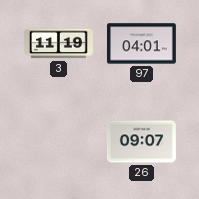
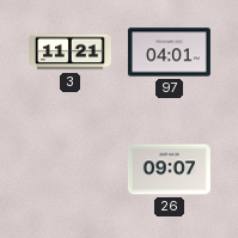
3: 11:19 -> 11:21 (69, 53)
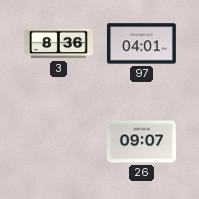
3: 11:21 -> 8:36 (58, 44)
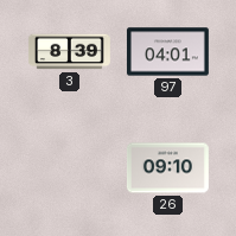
3: 8:36 -> 8:39 (69, 52)
26: 09:07 -> 09:10 (167, 168)
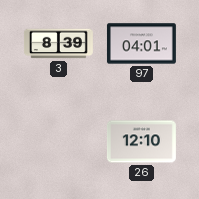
26: 09:10 -> 12:10 (141, 142)
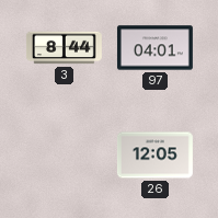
3: 8:39 -> 8:44 (64, 48)
26: 12:10 -> 12:05 (154, 156)
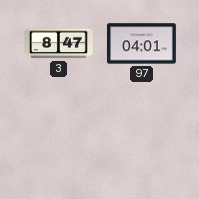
3: 8:44 -> 8:47 (58, 44)
26: 12:05 -> none (154, 156)
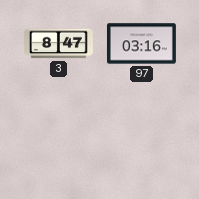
97: 04:01 -> 03:16 (141, 44)
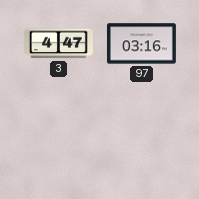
3: 8:47 -> 4:47 (58, 44)
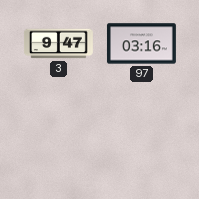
3: 4:47 -> 9:47 (58, 44)
